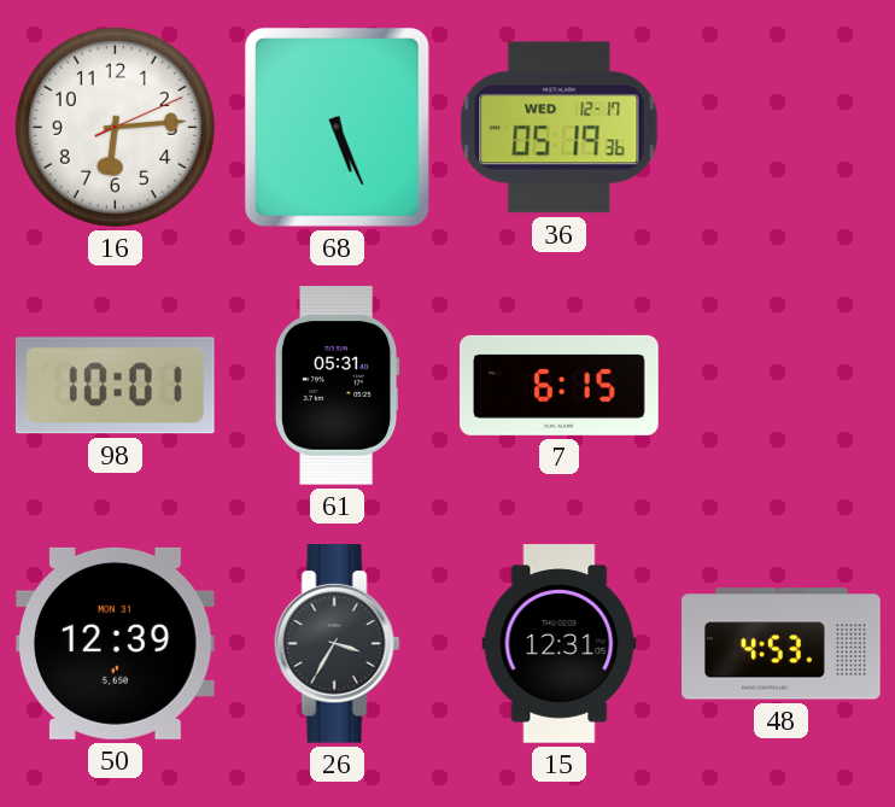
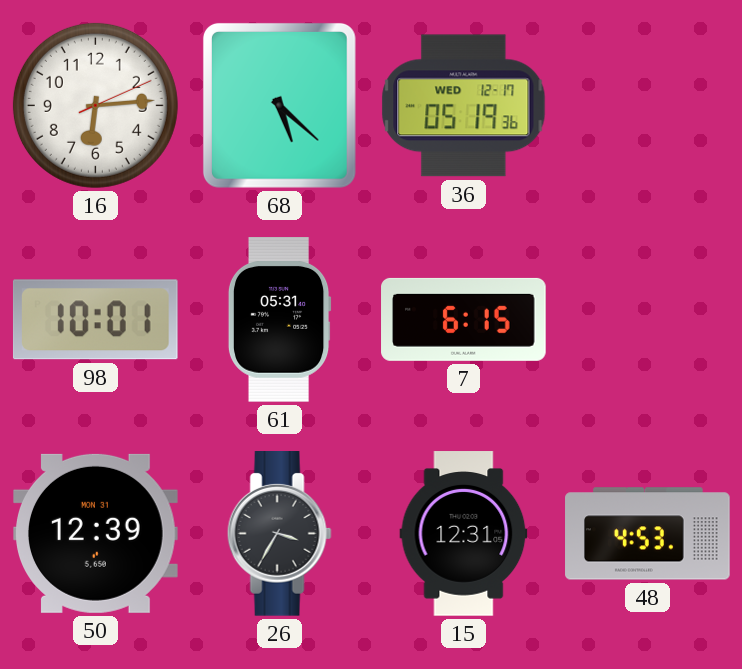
68: 5:26 -> 5:22 (279, 105)
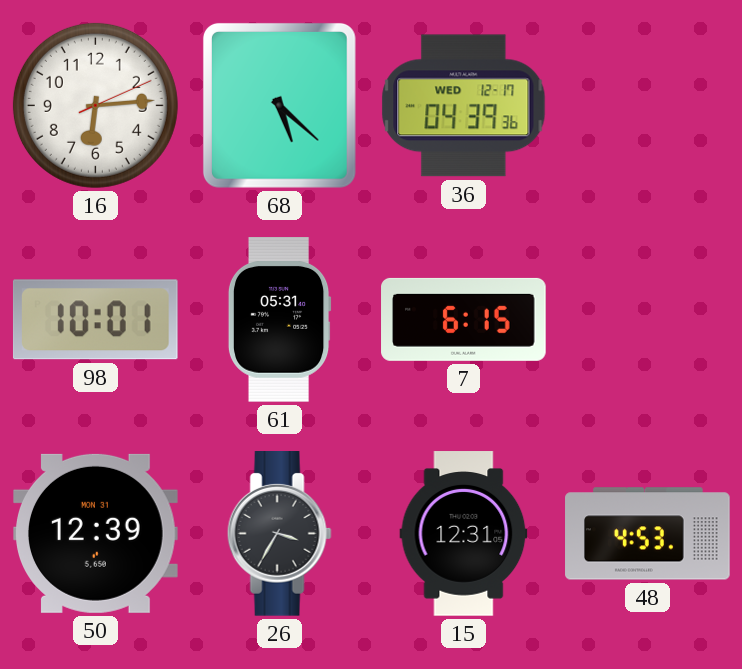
36: 05:19 -> 04:39 (464, 106)
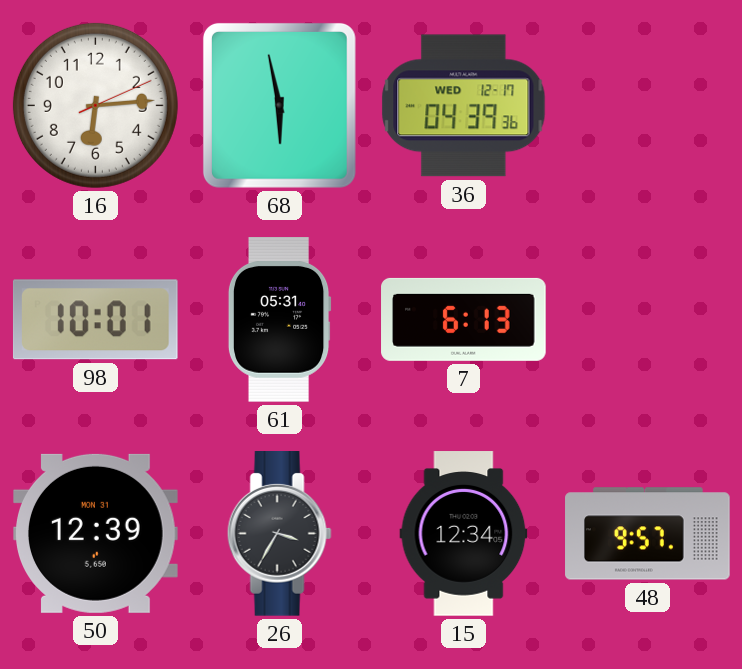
68: 5:22 -> 5:58 (279, 105)
7: 6:15 -> 6:13 (464, 319)
15: 12:31 -> 12:34 (464, 534)
48: 4:53 -> 9:57 (648, 534)
